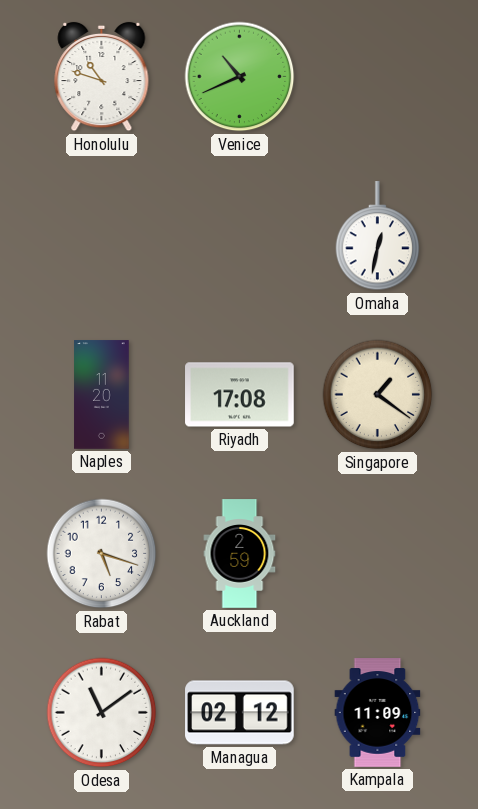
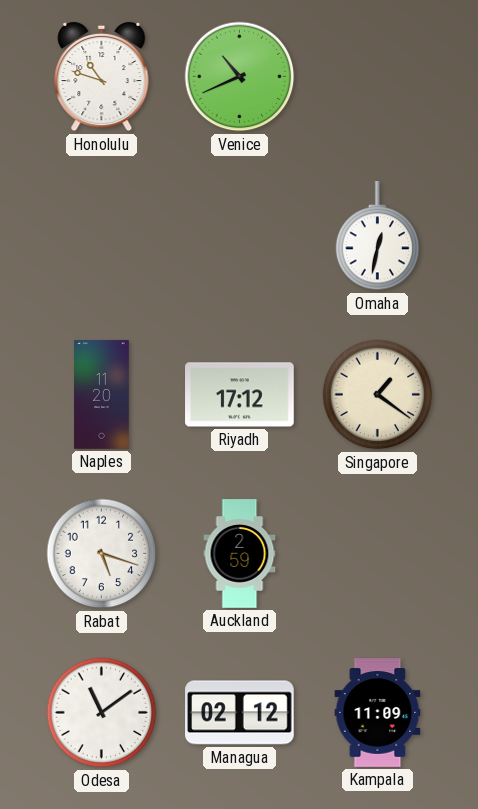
Riyadh: 17:08 -> 17:12 (240, 395)
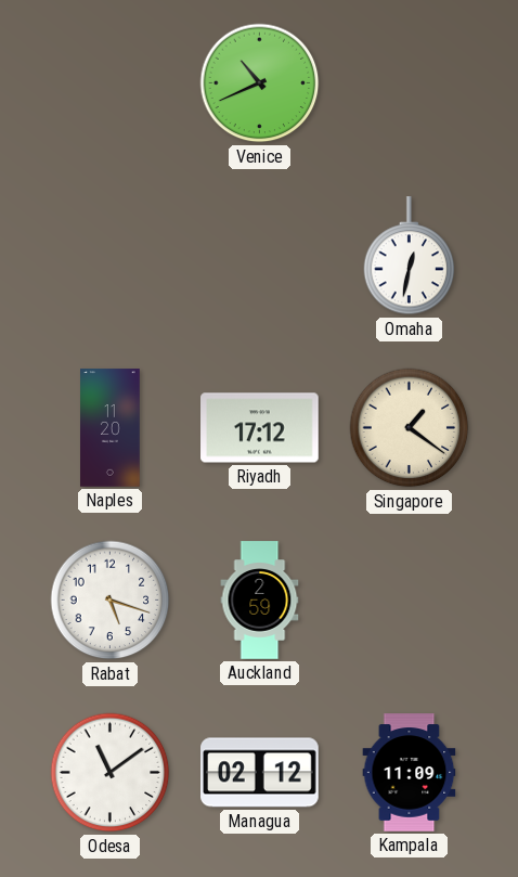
Honolulu: 10:48 -> none (102, 77)
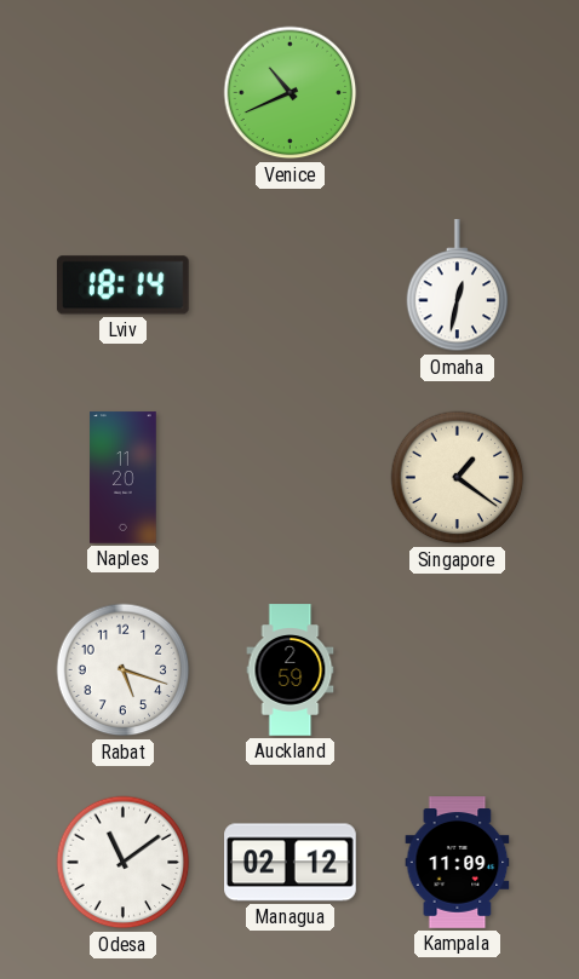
Lviv: none -> 18:14 (122, 286)
Riyadh: 17:12 -> none (260, 428)
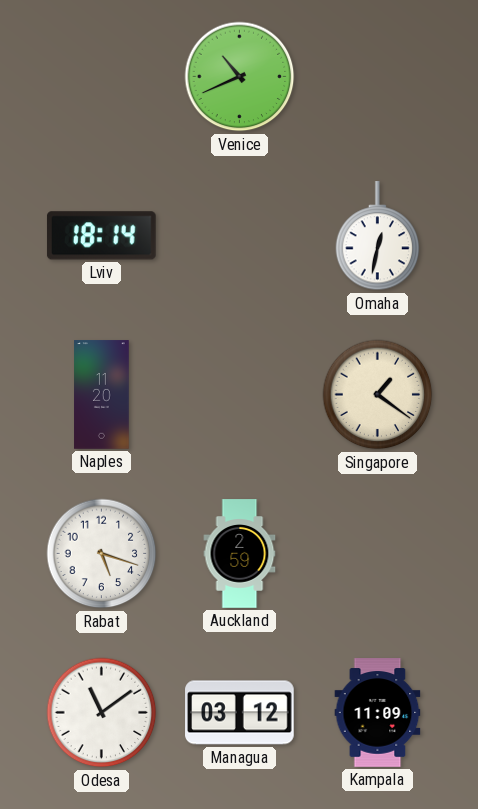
Managua: 02:12 -> 03:12 (240, 713)
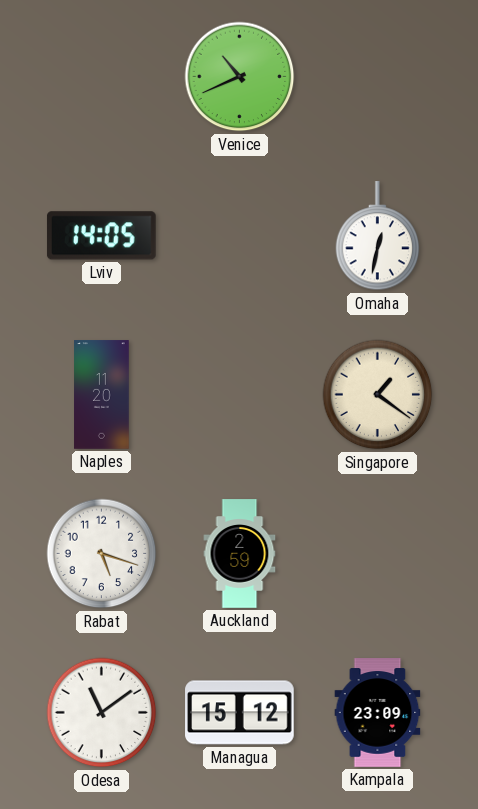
Lviv: 18:14 -> 14:05 (101, 236)
Managua: 03:12 -> 15:12 (240, 713)
Kampala: 11:09 -> 23:09 (378, 713)
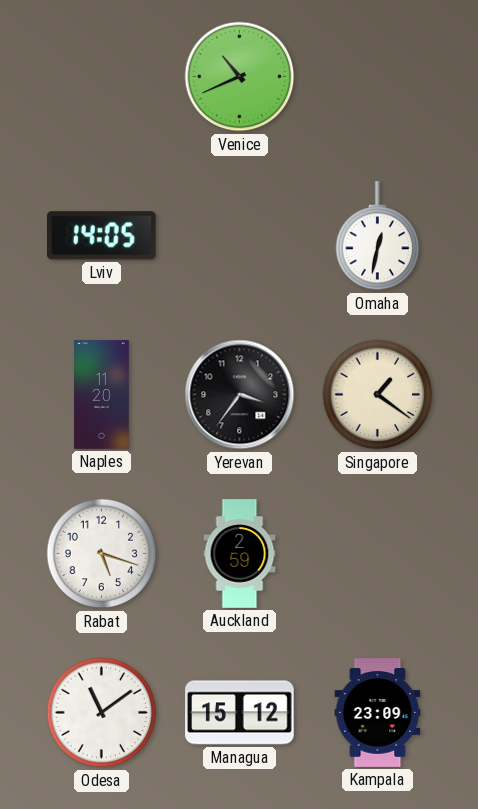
Yerevan: none -> 3:36 (240, 395)
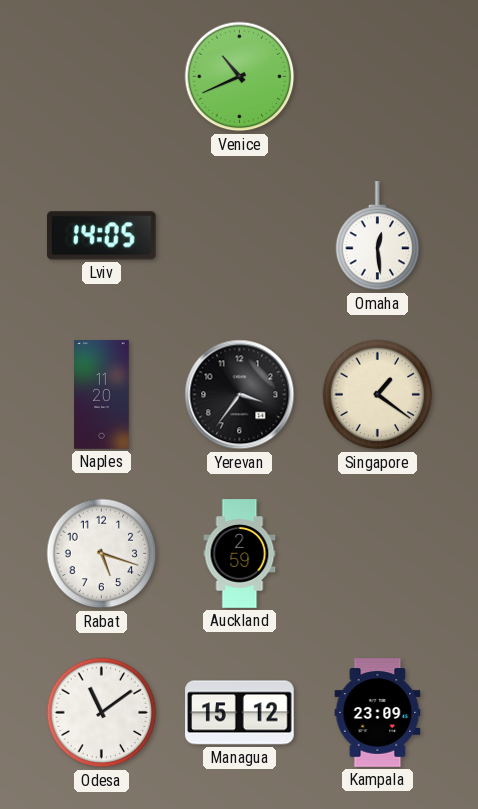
Omaha: 12:32 -> 12:29 (378, 236)
